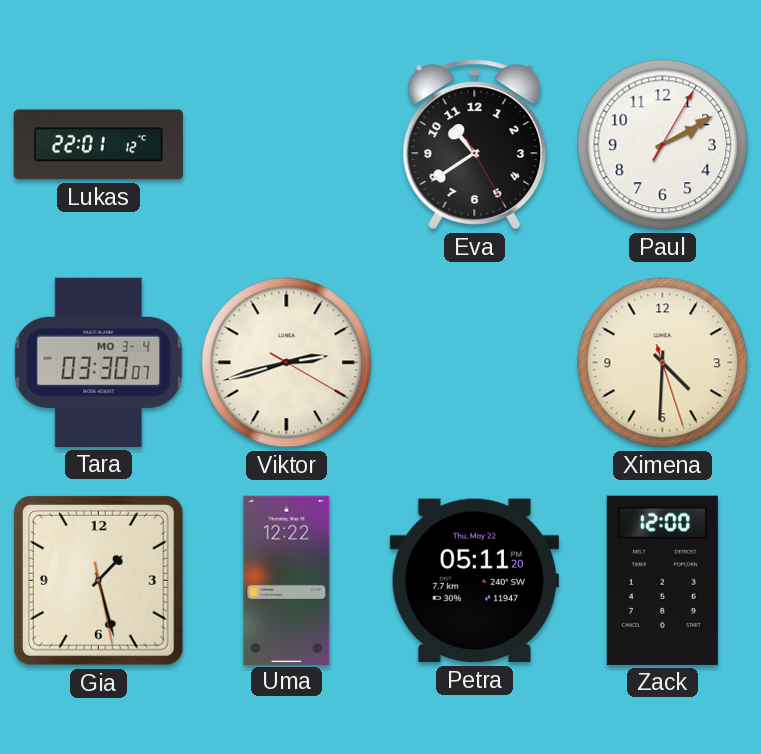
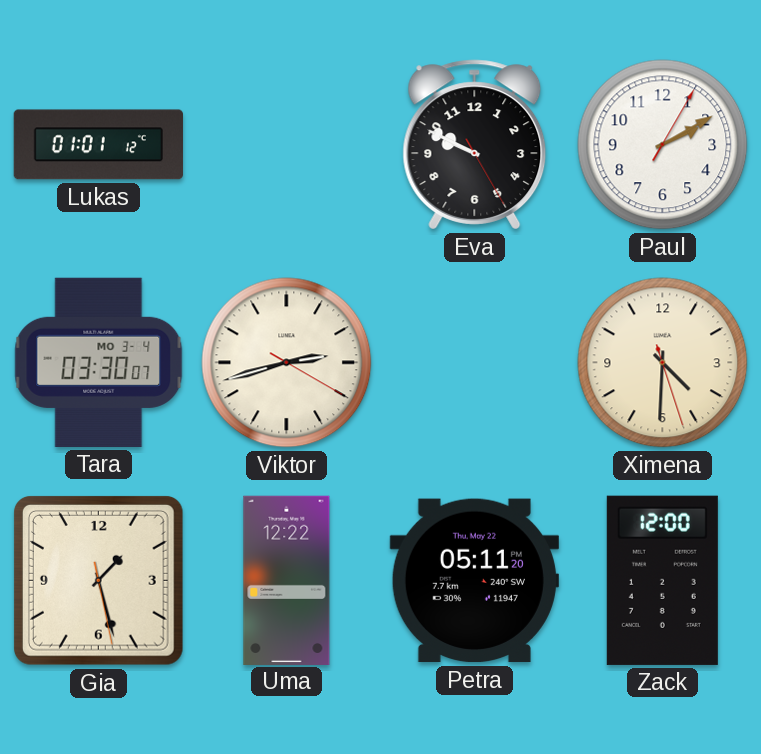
Lukas: 22:01 -> 01:01 (98, 145)
Eva: 10:39 -> 9:49 (475, 145)
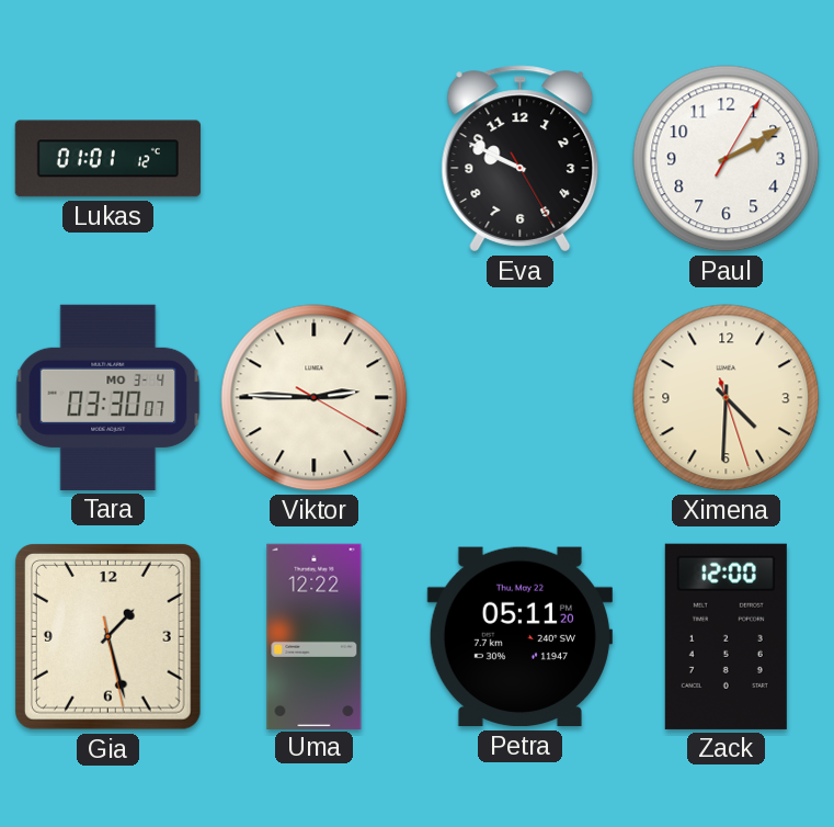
Viktor: 2:42 -> 2:45 (315, 398)
